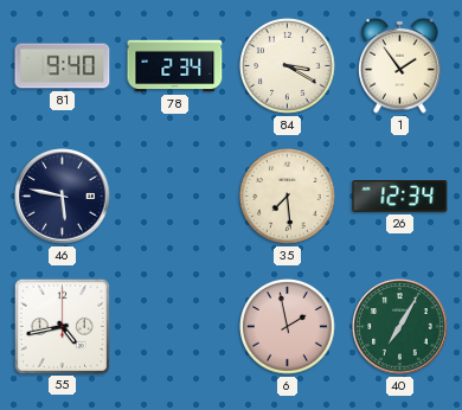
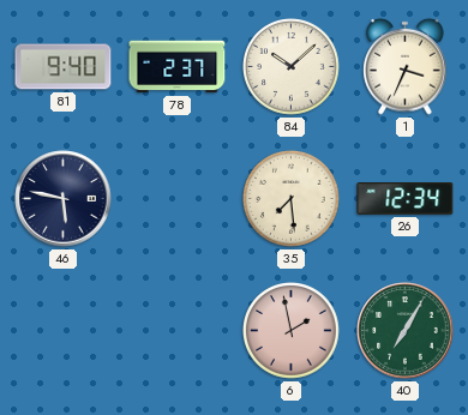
78: 2:34 -> 2:37 (178, 67)
84: 3:20 -> 10:08 (292, 67)
1: 1:54 -> 3:34 (406, 66)
55: 4:43 -> none (62, 326)
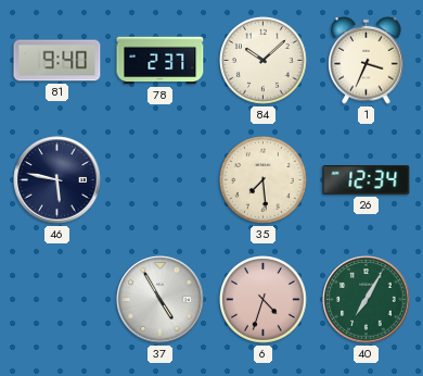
37: none -> 4:55 (161, 300)
6: 1:58 -> 4:33 (264, 300)
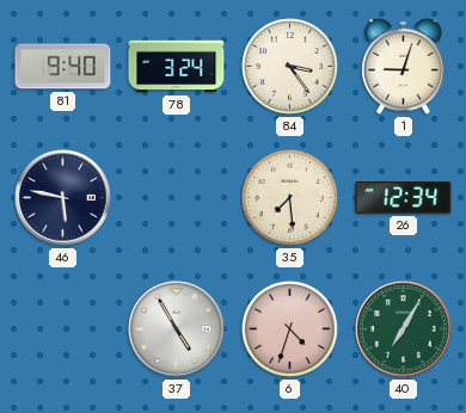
78: 2:37 -> 3:24 (177, 67)
84: 10:08 -> 3:24 (290, 67)
1: 3:34 -> 9:03 (404, 66)
